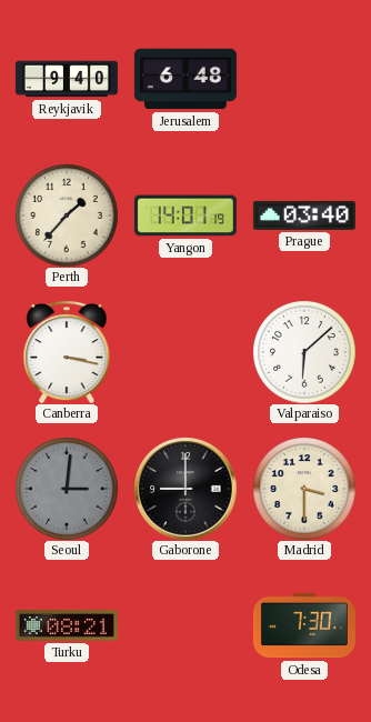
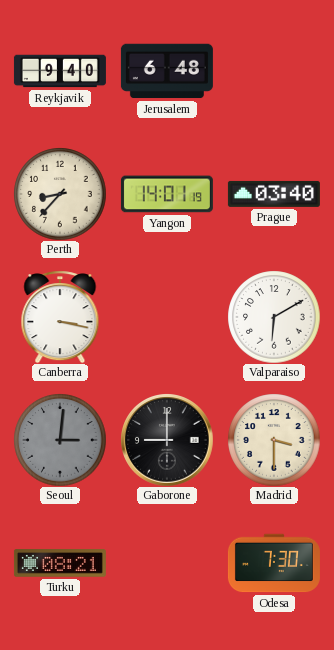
Perth: 1:37 -> 8:37 (60, 194)
Valparaiso: 6:08 -> 6:10 (274, 317)
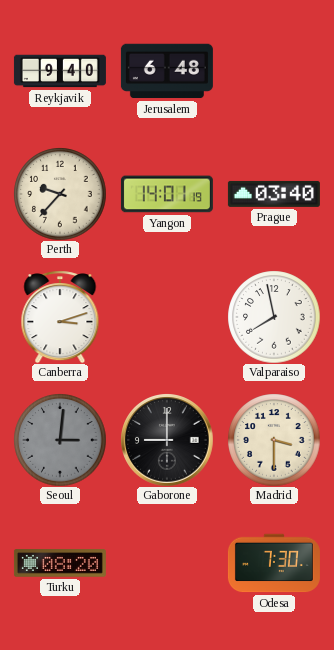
Perth: 8:37 -> 9:37 (60, 194)
Canberra: 3:17 -> 3:12 (60, 317)
Valparaiso: 6:10 -> 7:58 (274, 317)
Turku: 08:21 -> 08:20 (60, 563)
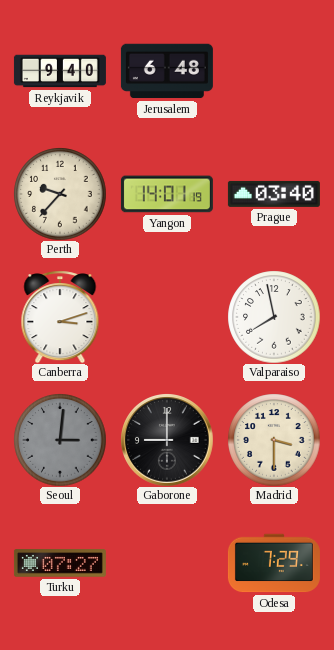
Turku: 08:20 -> 07:27 (60, 563)
Odesa: 7:30 -> 7:29 (274, 563)
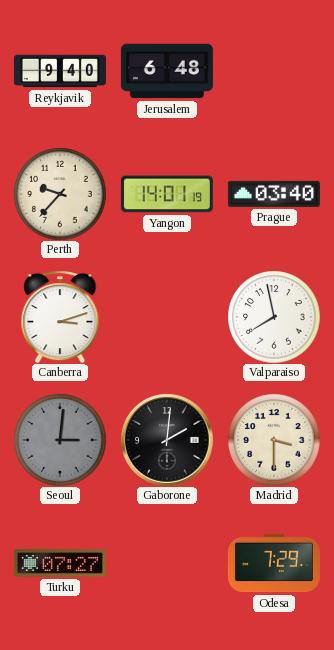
Gaborone: 9:00 -> 2:01 (167, 440)
